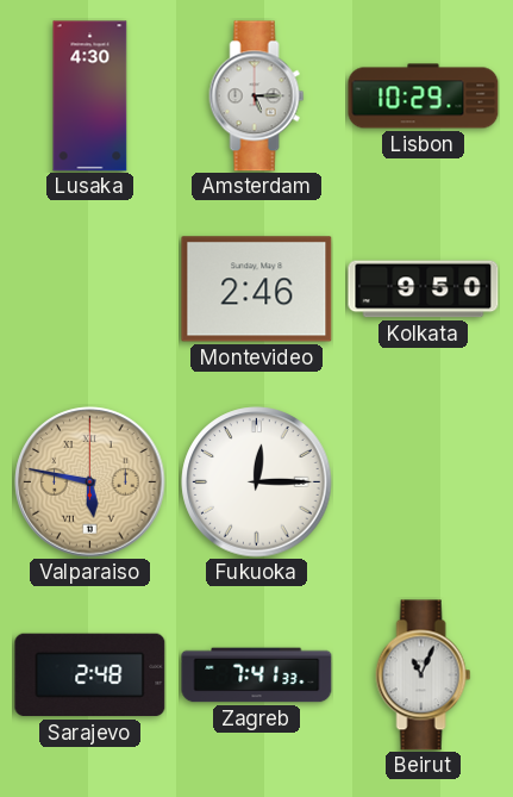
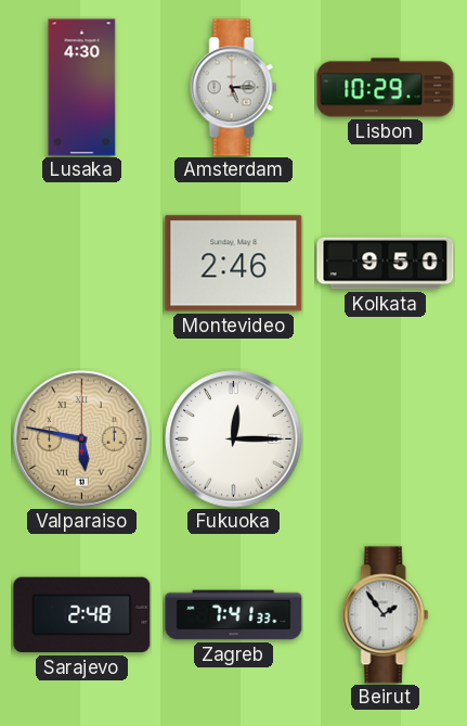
Beirut: 11:04 -> 1:54 (386, 615)
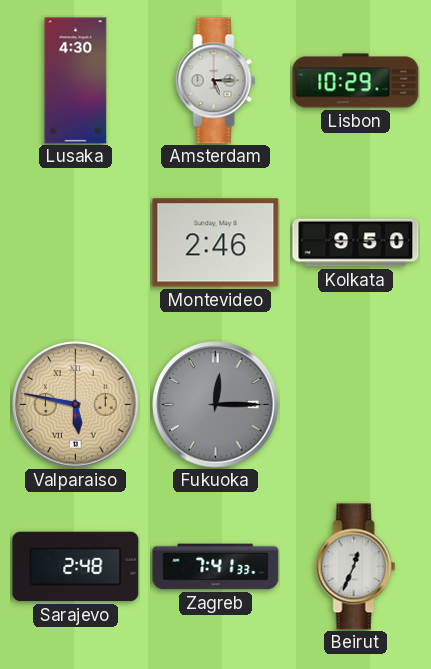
Fukuoka dial: white -> grey (216, 405)
Beirut: 1:54 -> 12:34 (356, 567)
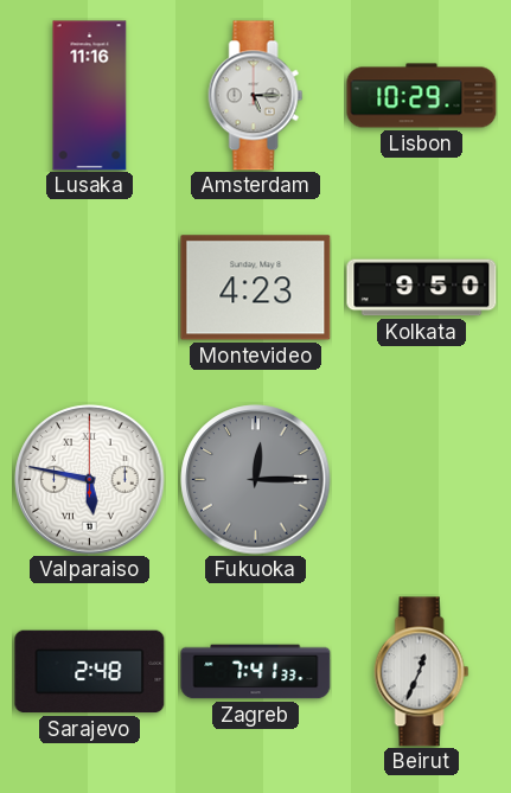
Lusaka: 4:30 -> 11:16 (90, 96)
Montevideo: 2:46 -> 4:23 (256, 288)
Valparaiso dial: champagne -> white (90, 480)
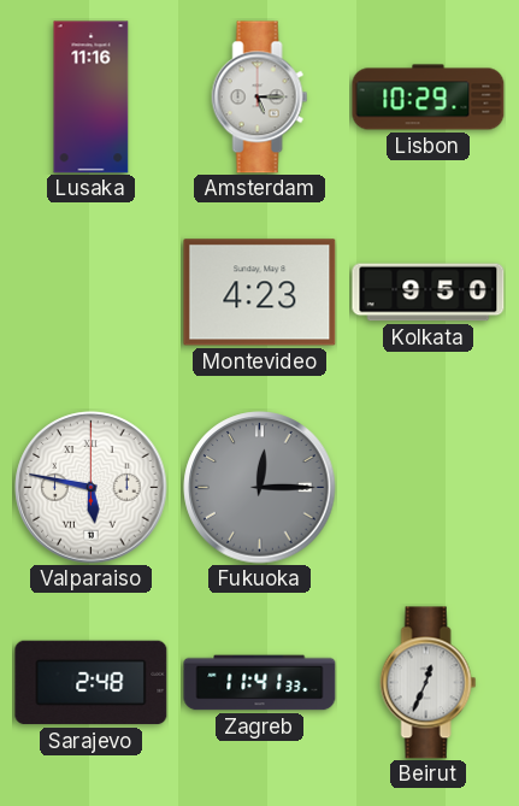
Zagreb: 7:41 -> 11:41 (260, 683)
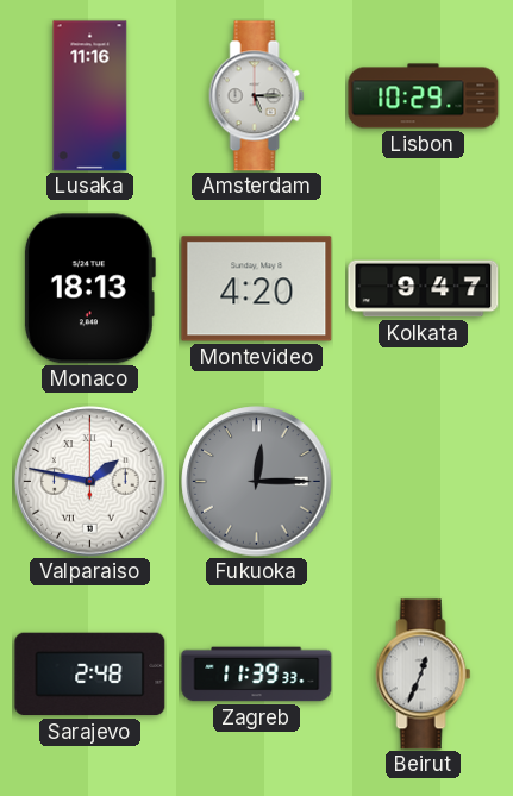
Monaco: none -> 18:13 (89, 289)
Montevideo: 4:23 -> 4:20 (257, 289)
Kolkata: 9:50 -> 9:47 (424, 289)
Valparaiso: 5:47 -> 1:47 (90, 482)
Zagreb: 11:41 -> 11:39 (257, 675)
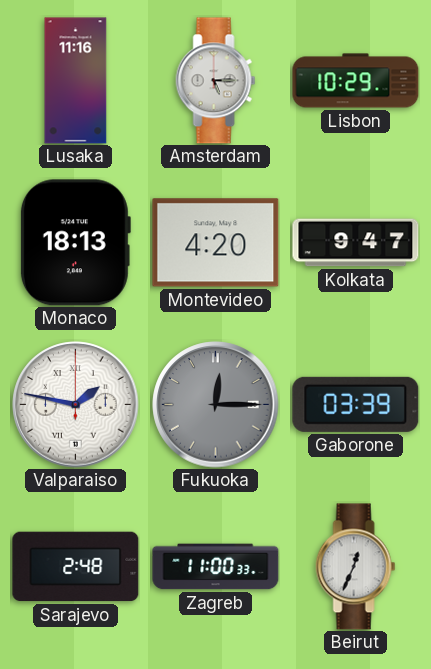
Gaborone: none -> 03:39 (356, 404)
Zagreb: 11:39 -> 11:00 (216, 567)
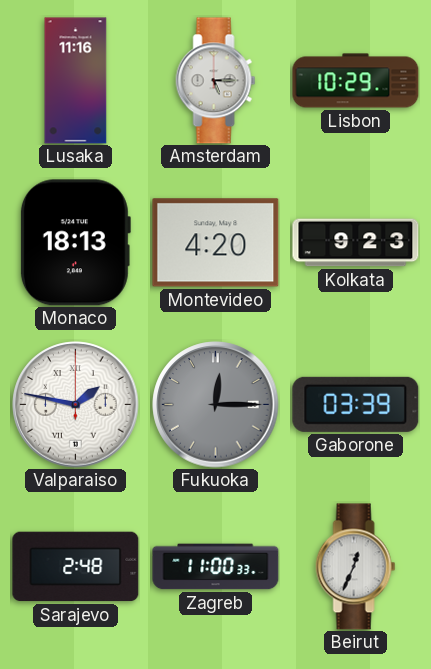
Kolkata: 9:47 -> 9:23 (356, 243)
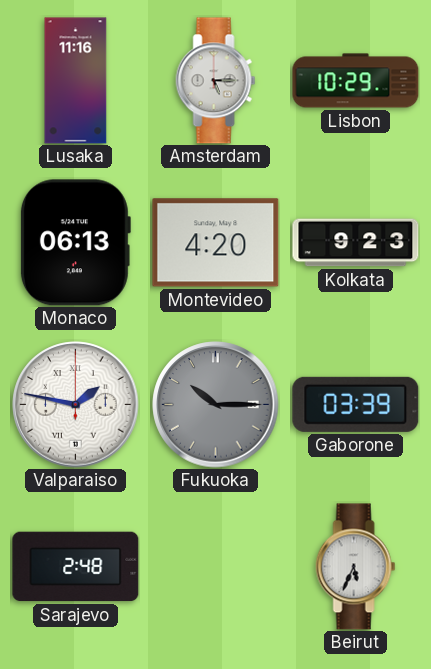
Monaco: 18:13 -> 06:13 (75, 243)
Fukuoka: 12:15 -> 10:15 (216, 405)
Zagreb: 11:00 -> none (216, 567)
Beirut: 12:34 -> 5:34 (356, 567)
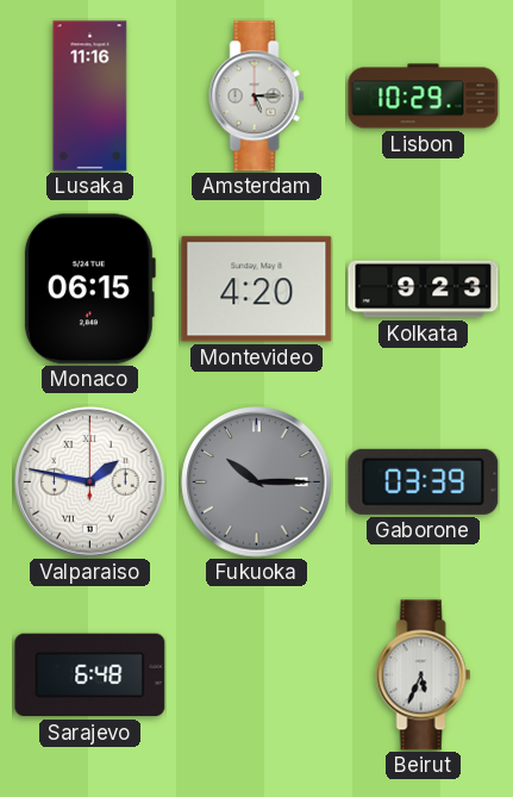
Monaco: 06:13 -> 06:15 (89, 289)
Sarajevo: 2:48 -> 6:48 (90, 675)
